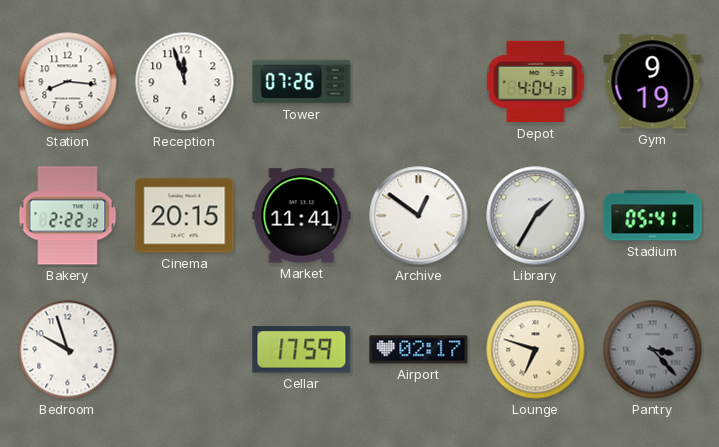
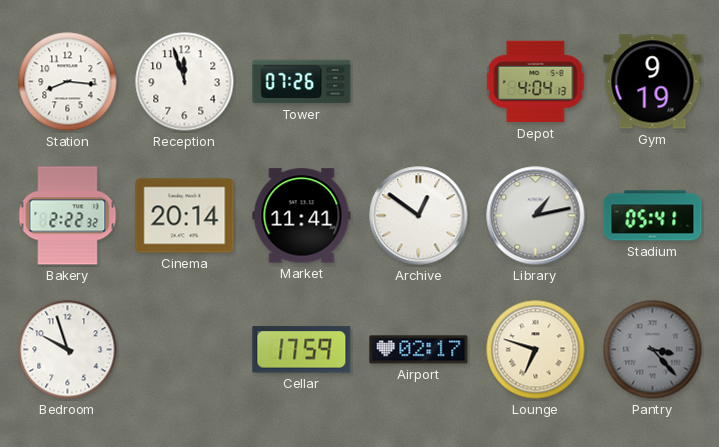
Cinema: 20:15 -> 20:14 (185, 216)
Library: 1:35 -> 1:13 (536, 216)
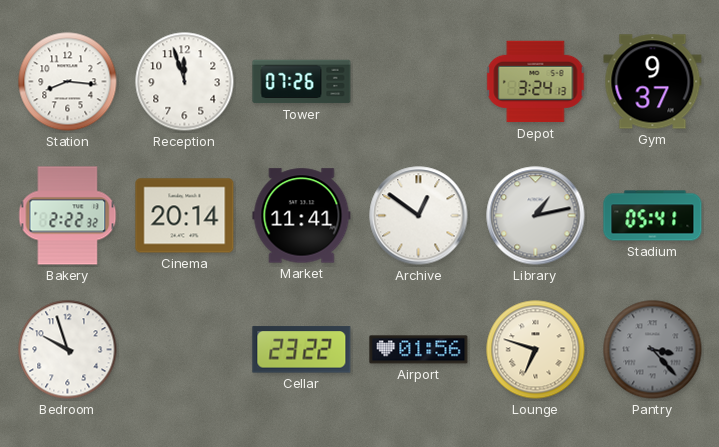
Depot: 4:04 -> 3:24 (536, 82)
Gym: 9:19 -> 9:37 (653, 82)
Cellar: 17:59 -> 23:22 (302, 350)
Airport: 02:17 -> 01:56 (419, 350)
